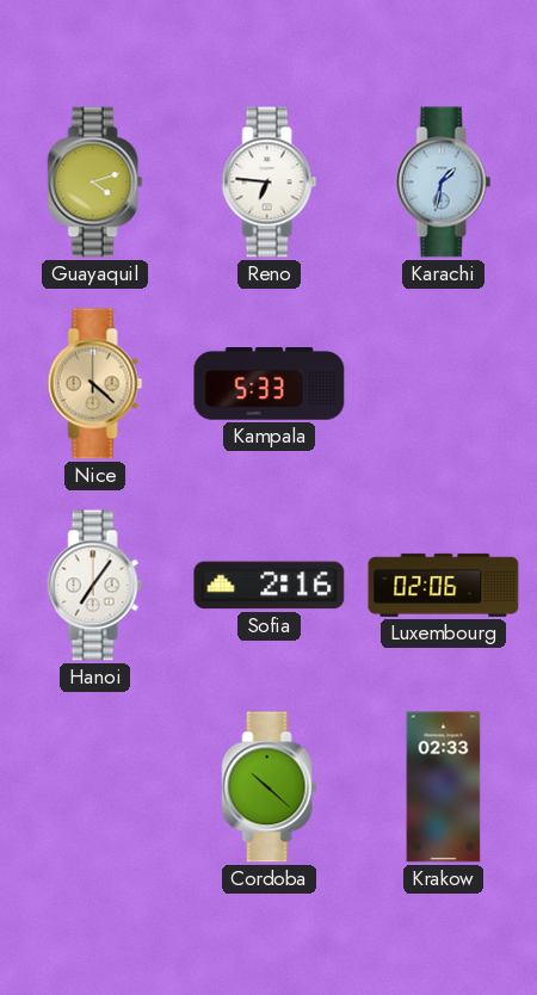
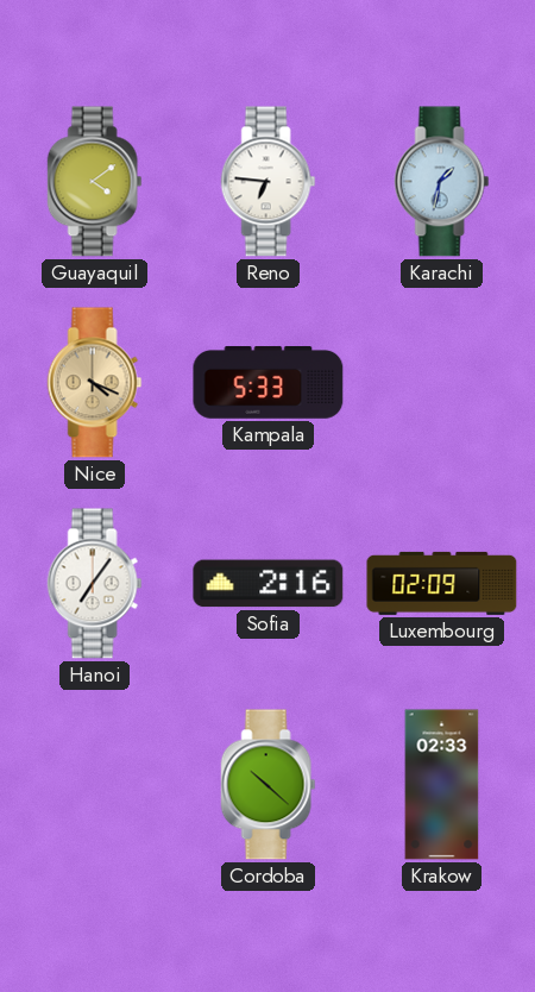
Guayaquil: 4:12 -> 4:09 (95, 182)
Nice: 4:22 -> 4:19 (95, 383)
Luxembourg: 02:06 -> 02:09 (442, 583)
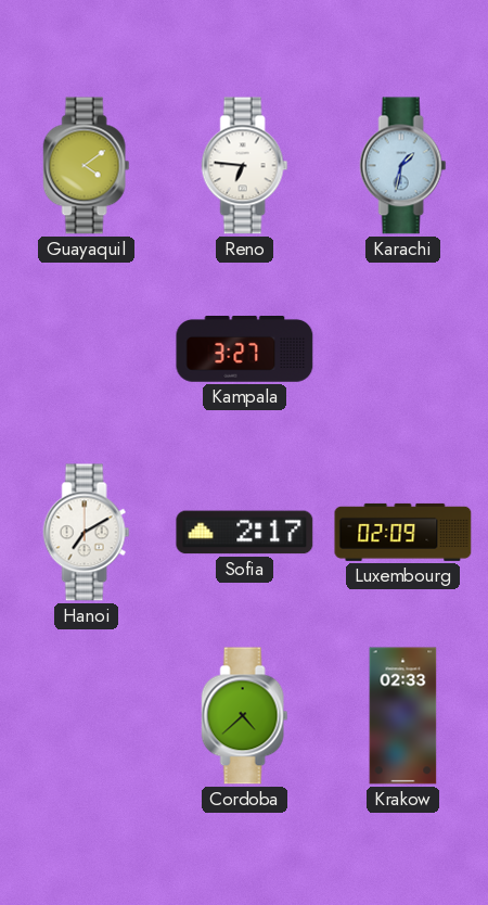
Nice: 4:19 -> none (95, 383)
Kampala: 5:33 -> 3:27 (245, 349)
Hanoi: 7:06 -> 7:10 (87, 533)
Sofia: 2:16 -> 2:17 (245, 533)
Cordoba: 10:22 -> 4:38 (245, 716)
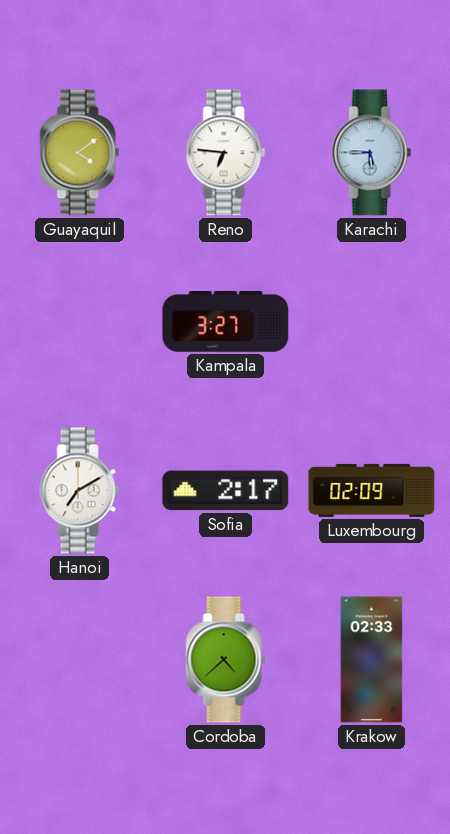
Karachi: 1:32 -> 5:45 (372, 153)
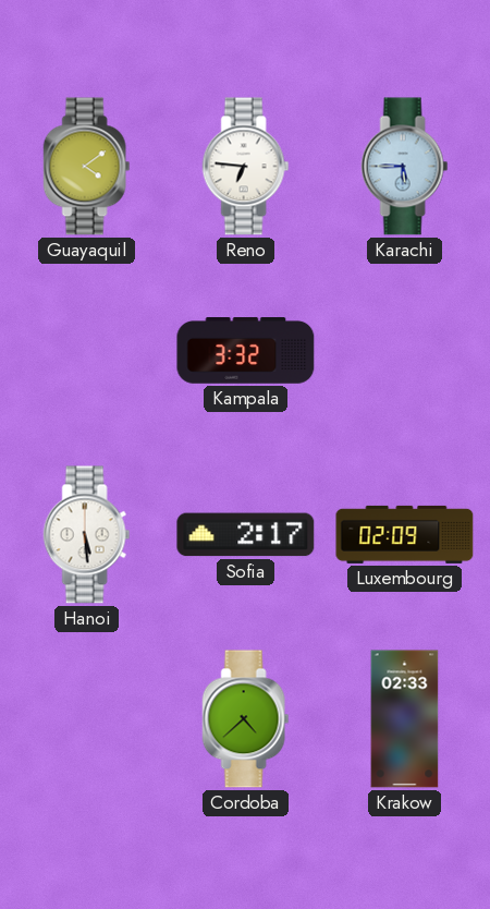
Kampala: 3:27 -> 3:32 (246, 351)
Hanoi: 7:10 -> 5:29 (87, 535)
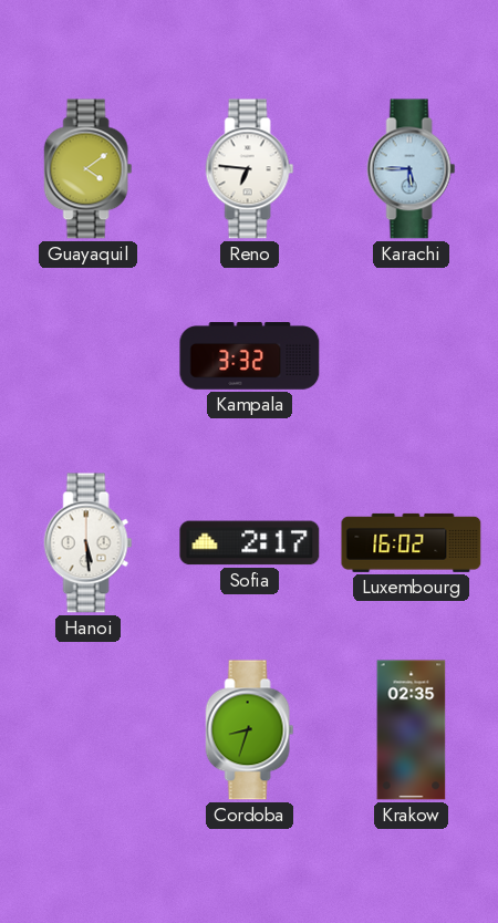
Luxembourg: 02:09 -> 16:02 (412, 542)
Cordoba: 4:38 -> 8:33 (250, 730)
Krakow: 02:33 -> 02:35 (412, 730)
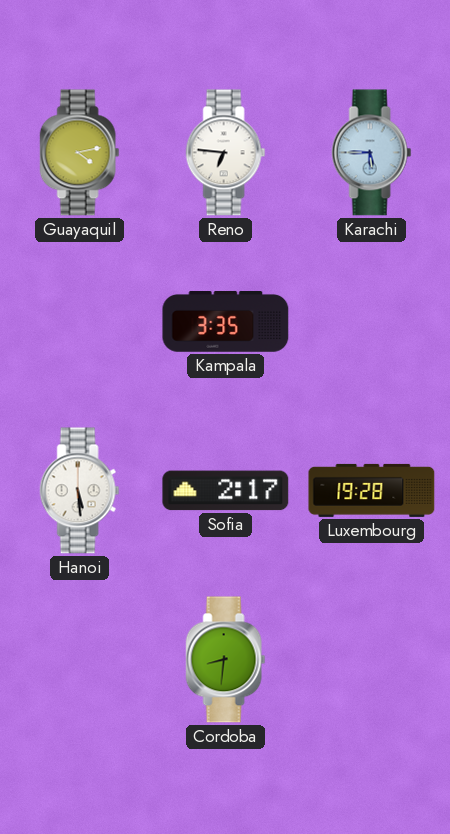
Guayaquil: 4:09 -> 4:13 (80, 153)
Kampala: 3:32 -> 3:35 (226, 322)
Luxembourg: 16:02 -> 19:28 (372, 490)
Cordoba: 8:33 -> 8:31 (226, 660)
Krakow: 02:35 -> none (412, 730)
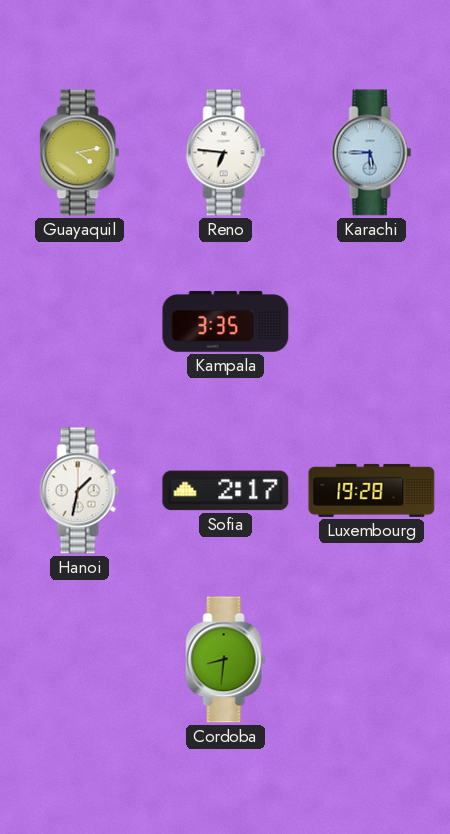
Hanoi: 5:29 -> 1:32 (80, 491)
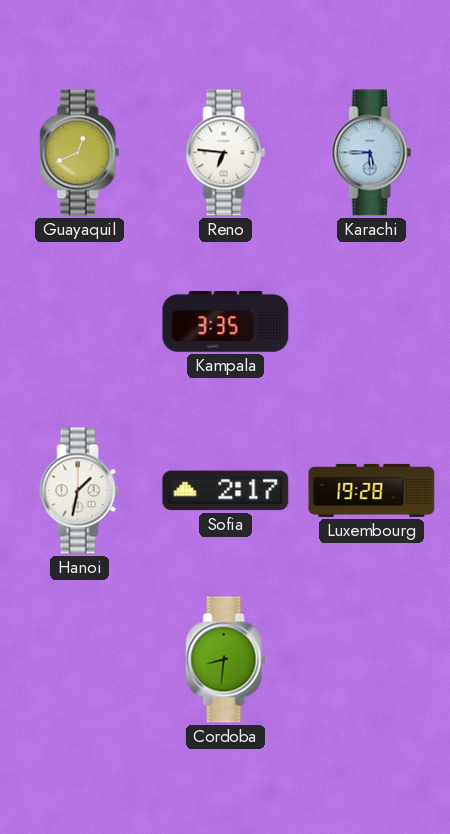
Guayaquil: 4:13 -> 12:41 (80, 153)
